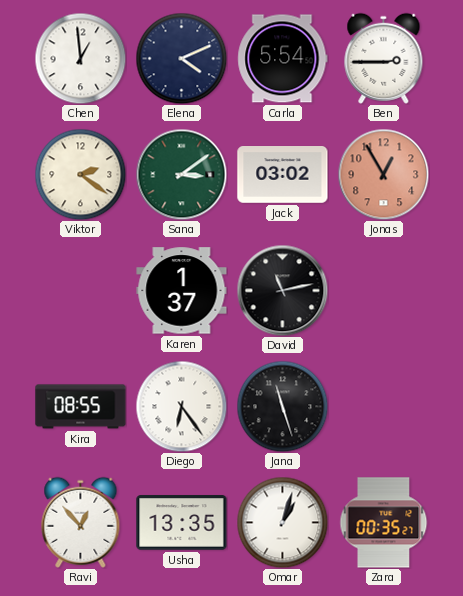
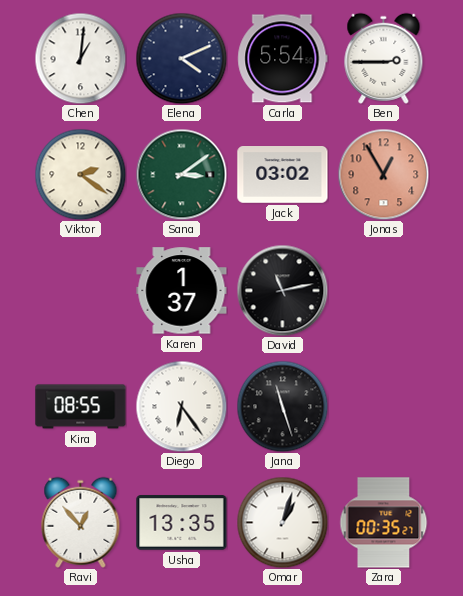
Chen: 12:59 -> 1:01 (80, 58)
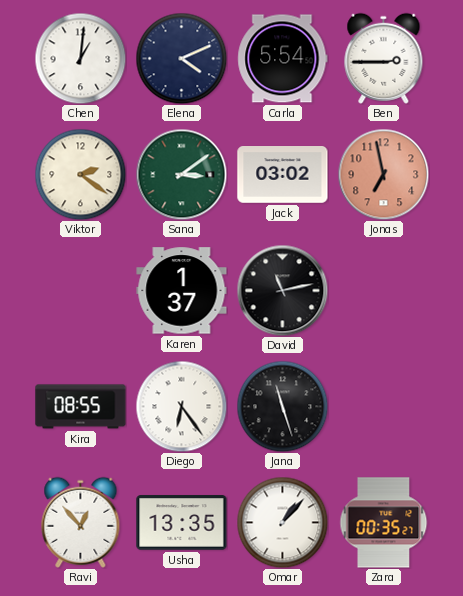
Jonas: 12:55 -> 6:58 (383, 174)
Omar: 1:03 -> 1:07 (282, 522)
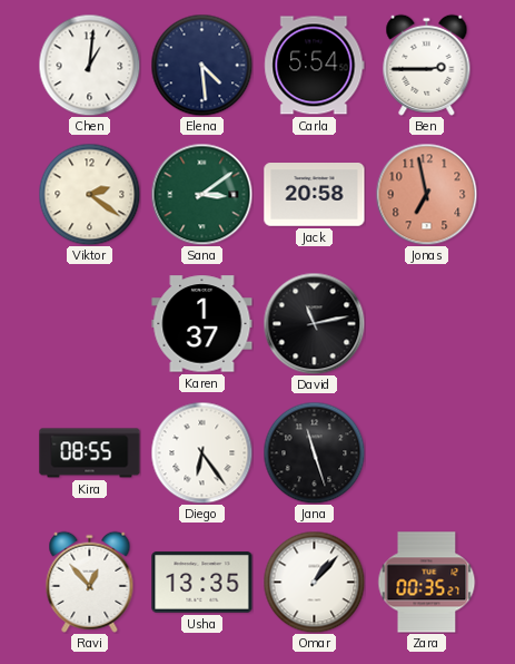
Elena: 4:11 -> 4:29 (201, 65)
Jack: 03:02 -> 20:58 (315, 195)
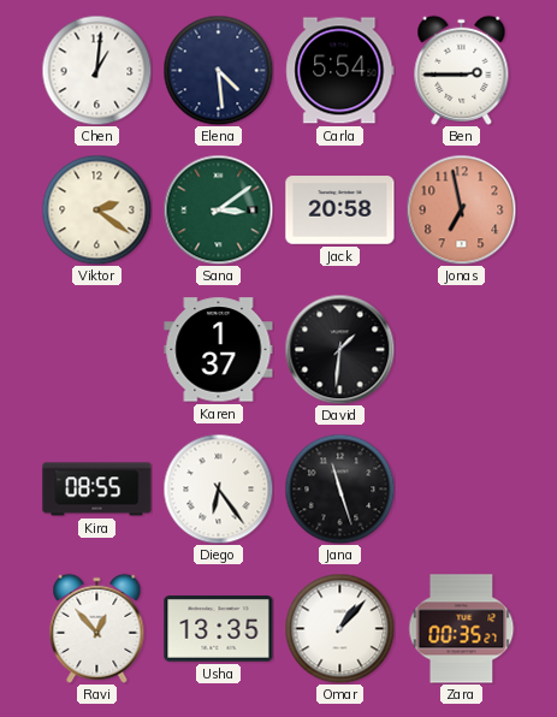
David: 11:13 -> 1:31 (339, 349)
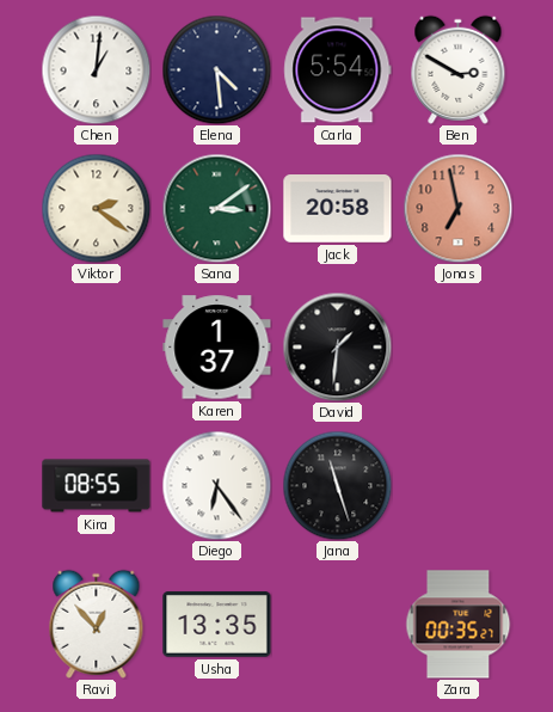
Ben: 2:45 -> 2:50 (459, 69)
Omar: 1:07 -> none (339, 628)
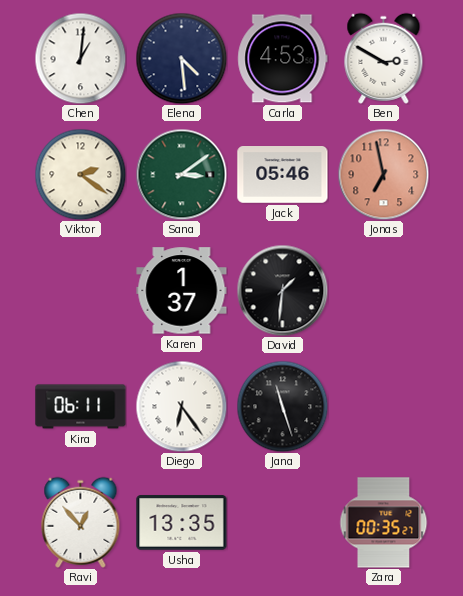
Carla: 5:54 -> 4:53 (283, 59)
Jack: 20:58 -> 05:46 (283, 175)
Kira: 08:55 -> 06:11 (81, 407)
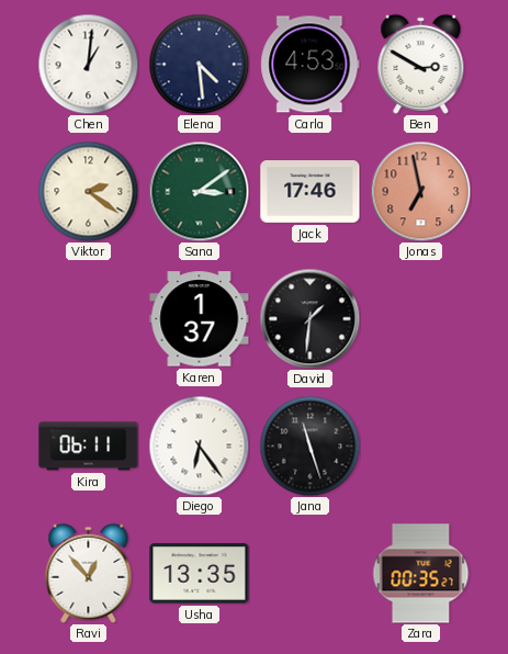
Jack: 05:46 -> 17:46 (311, 192)
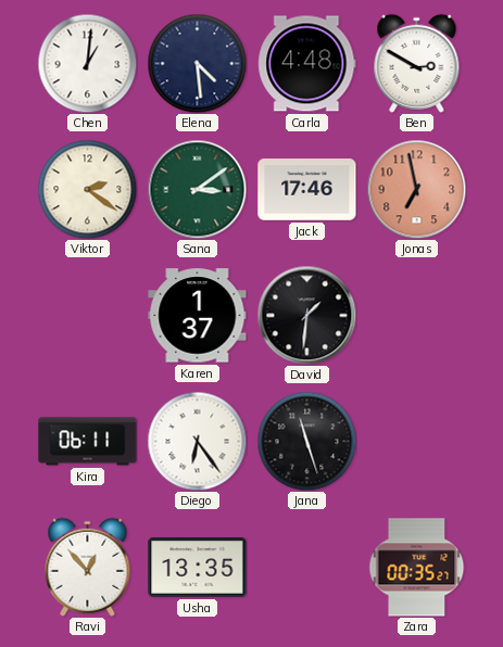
Carla: 4:53 -> 4:48 (307, 64)
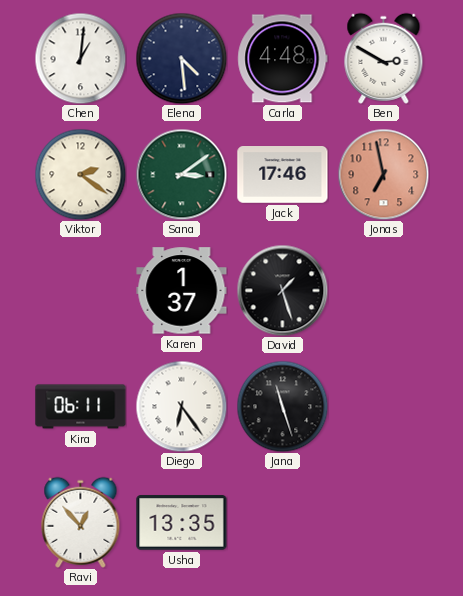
David: 1:31 -> 1:27 (282, 290)
Zara: 00:35 -> none (417, 568)
